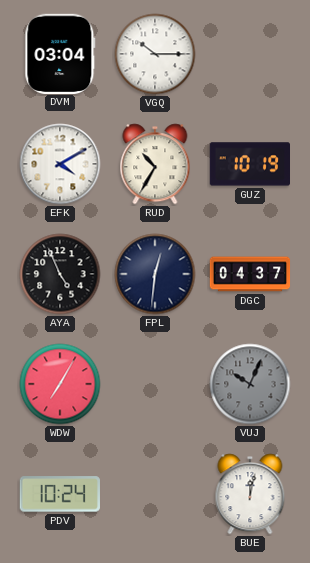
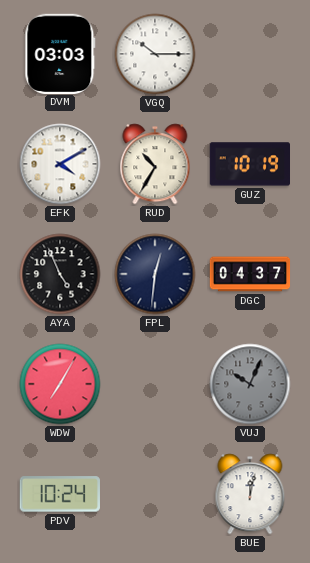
DVM: 03:04 -> 03:03 (60, 53)
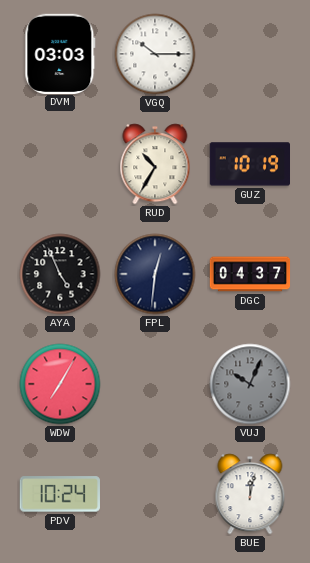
EFK: 4:10 -> none (60, 164)
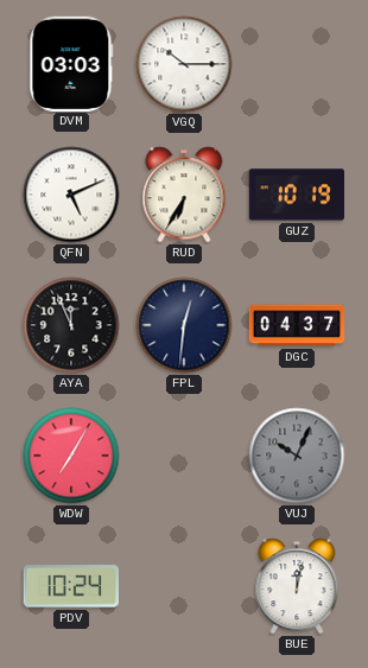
QFN: none -> 5:11 (71, 195)
RUD: 10:35 -> 6:35 (184, 195)
AYA: 4:56 -> 11:56 (71, 325)
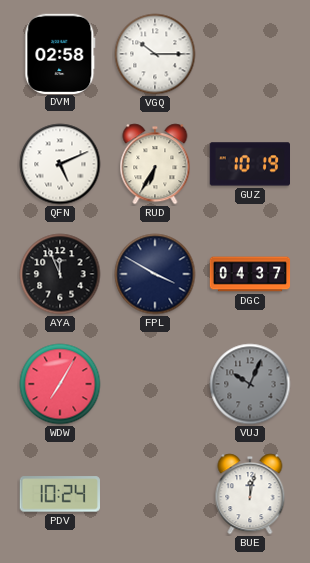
DVM: 03:03 -> 02:58 (60, 53)
FPL: 12:31 -> 3:50 (155, 274)
